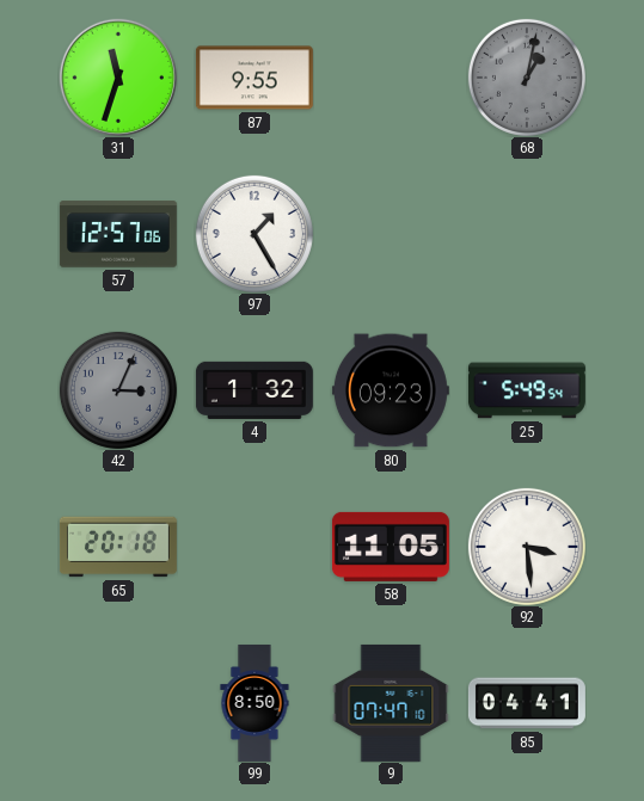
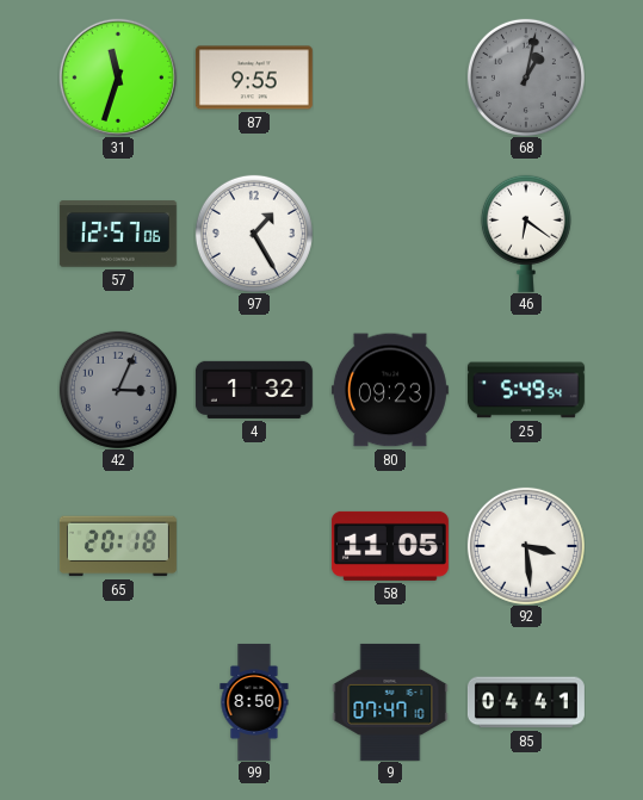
46: none -> 6:21 (526, 234)
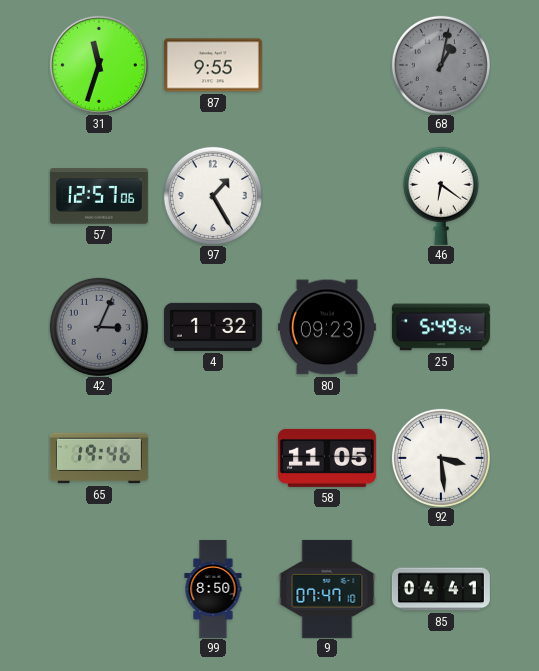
65: 20:18 -> 19:46 (99, 458)
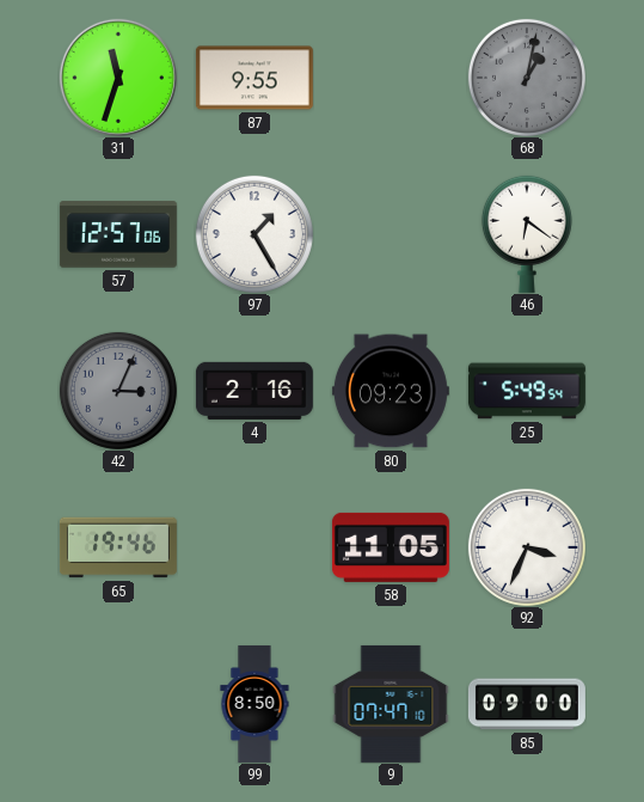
4: 1:32 -> 2:16 (254, 391)
92: 3:29 -> 3:34 (527, 547)
85: 04:41 -> 09:00 (527, 704)
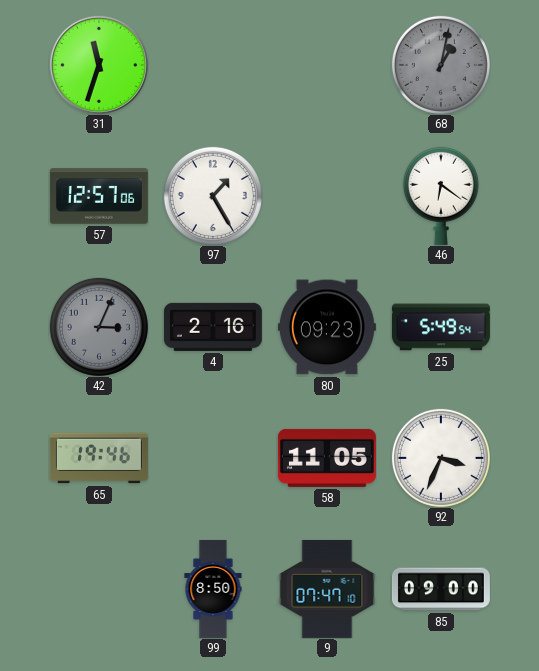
87: 9:55 -> none (254, 78)
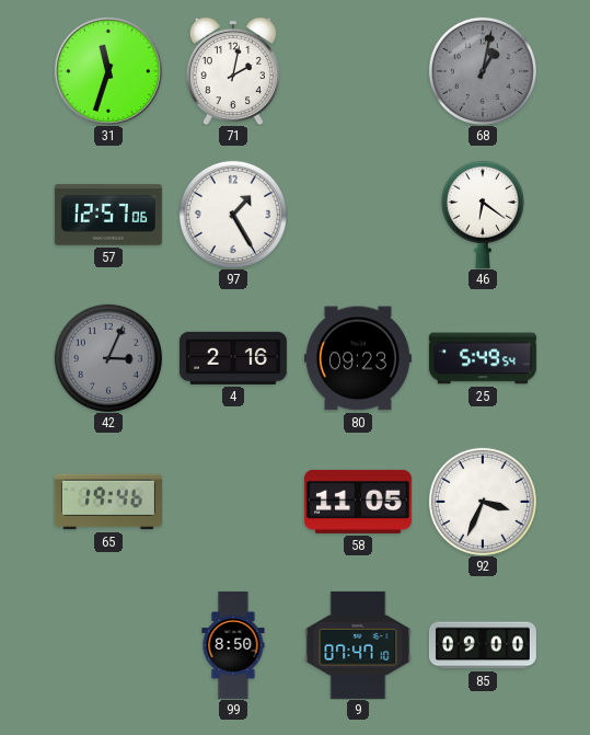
71: none -> 2:02 (233, 71)
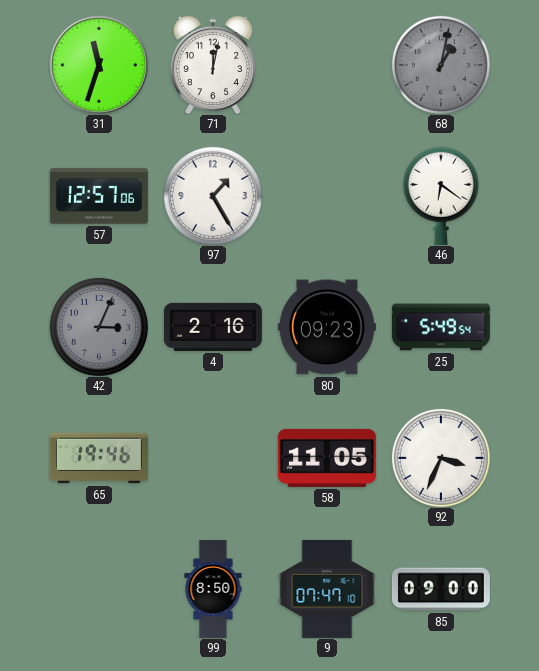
71: 2:02 -> 12:02 (213, 65)
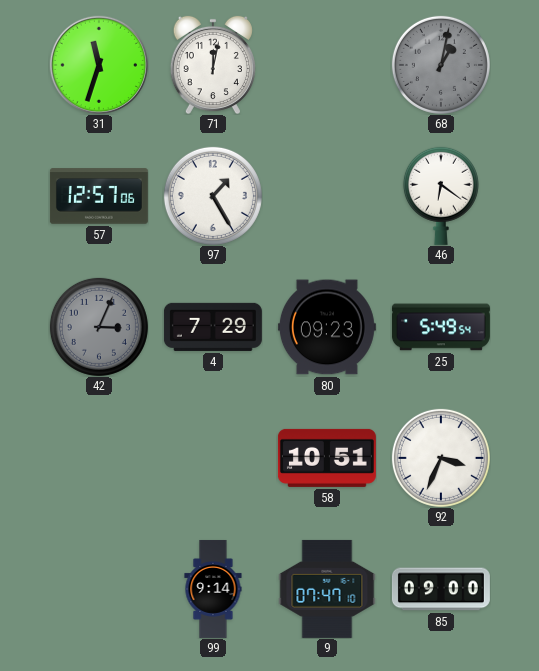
4: 2:16 -> 7:29 (213, 327)
65: 19:46 -> none (99, 458)
58: 11:05 -> 10:51 (327, 458)
99: 8:50 -> 9:14 (213, 589)
